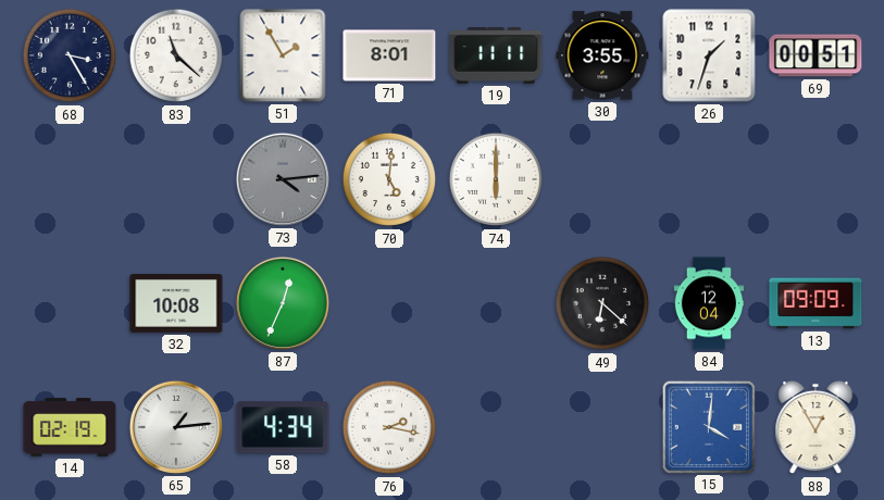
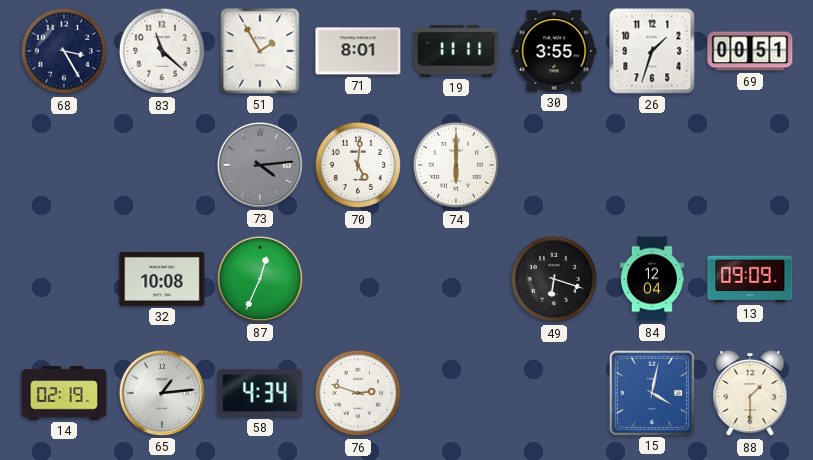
49: 6:22 -> 6:18 (554, 279)
76: 2:17 -> 2:48 (358, 393)
15: 4:01 -> 4:02 (651, 392)
88: 12:55 -> 1:30 (750, 393)
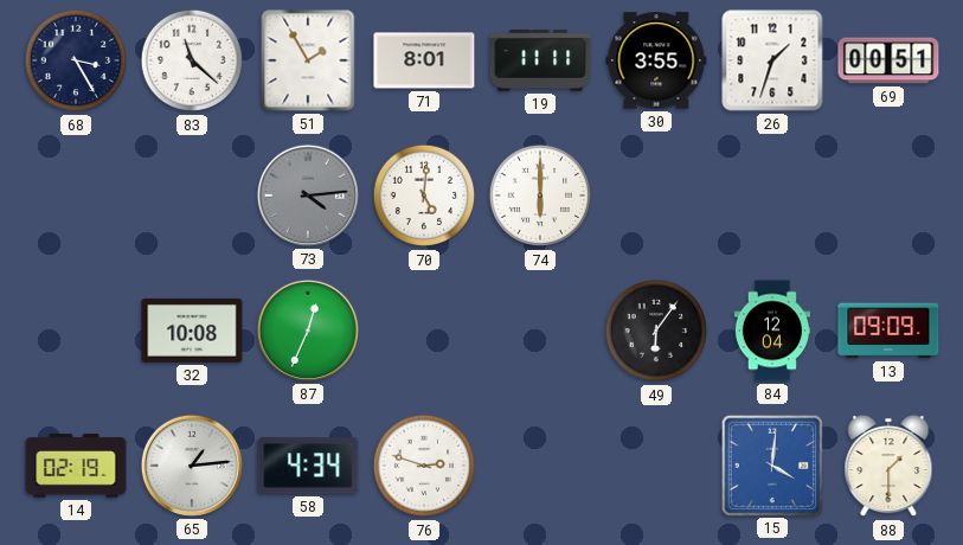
49: 6:18 -> 6:06 (656, 331)
15: 4:02 -> 4:01 (771, 464)
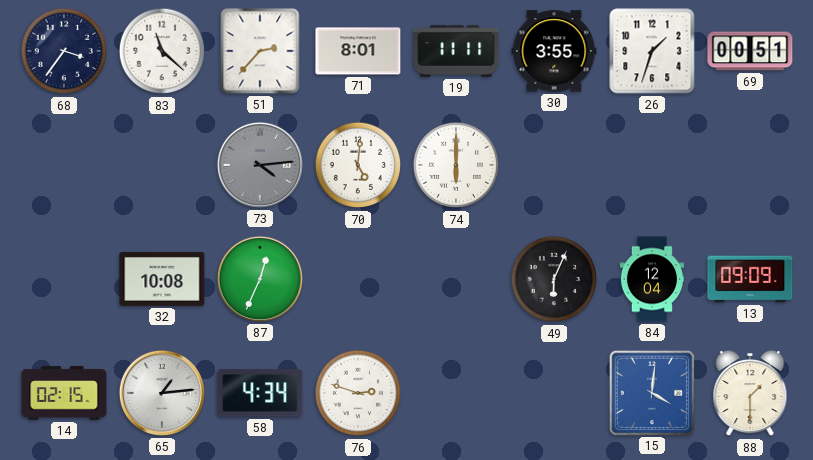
68: 3:25 -> 3:36 (64, 51)
51: 1:55 -> 2:37 (260, 51)
49: 6:06 -> 6:04 (554, 279)
14: 02:19 -> 02:15 (64, 393)
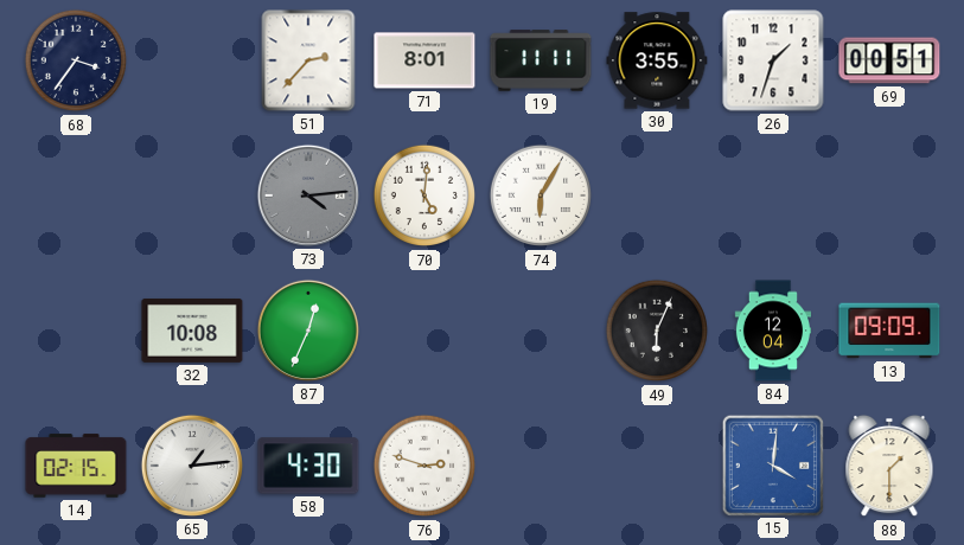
83: 11:22 -> none (162, 51)
74: 6:00 -> 6:05 (541, 195)
58: 4:34 -> 4:30 (308, 466)
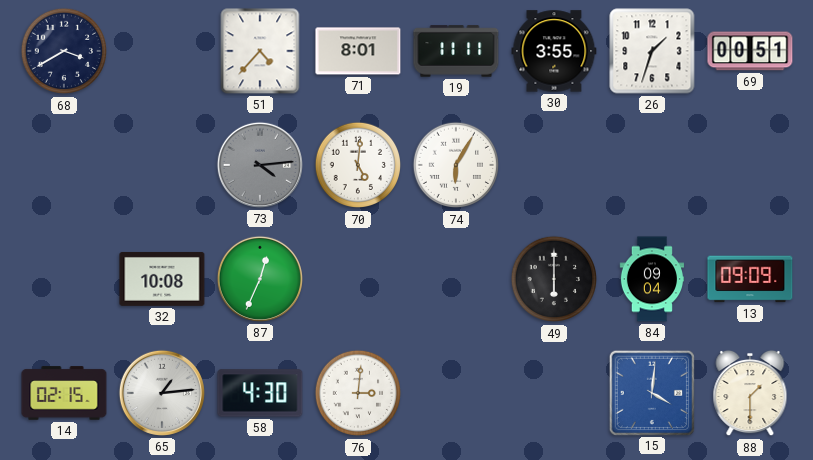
68: 3:36 -> 3:40 (64, 51)
51: 2:37 -> 4:37 (260, 51)
49: 6:04 -> 6:00 (554, 279)
84: 12:04 -> 09:04 (651, 279)
76: 2:48 -> 3:01 (358, 393)
